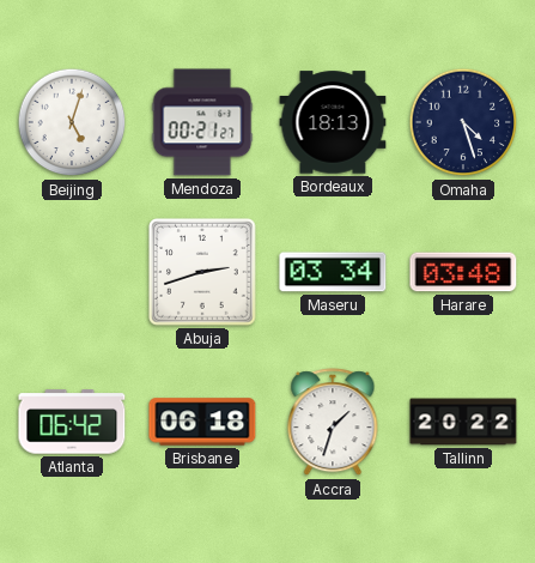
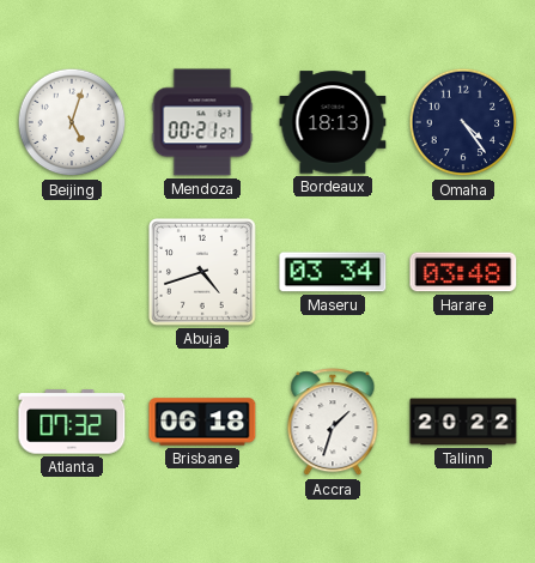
Omaha: 4:27 -> 4:24 (463, 122)
Abuja: 2:42 -> 4:42 (203, 273)
Atlanta: 06:42 -> 07:32 (72, 422)
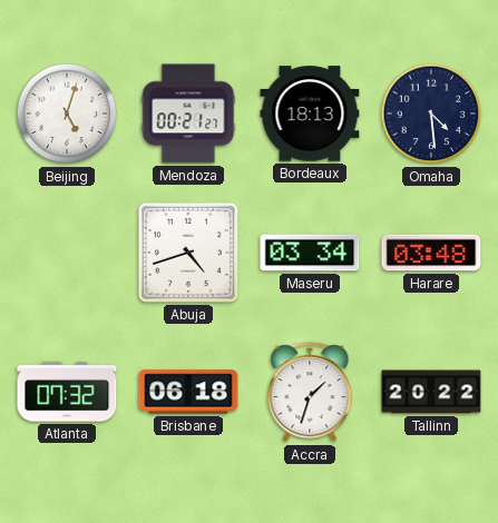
Omaha: 4:24 -> 4:29 (431, 114)
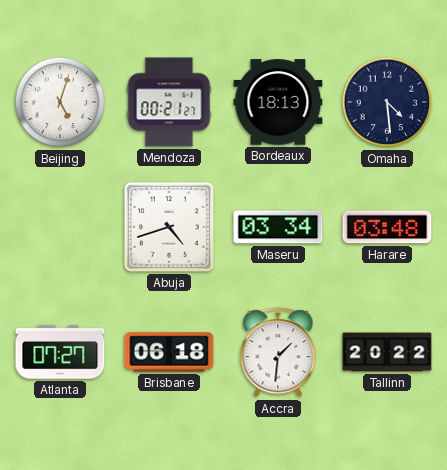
Atlanta: 07:32 -> 07:27 (60, 352)
Accra: 1:33 -> 1:31 (278, 353)
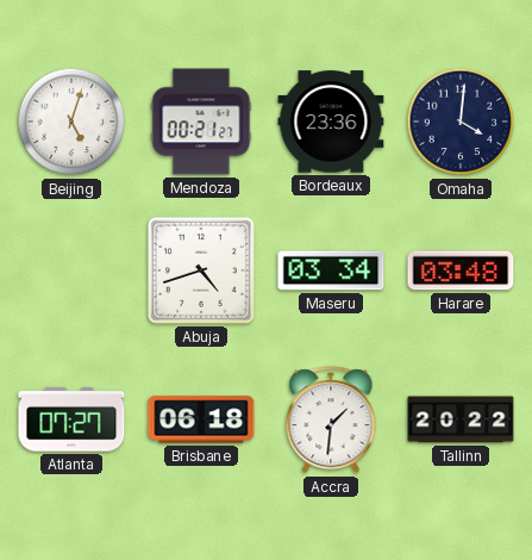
Bordeaux: 18:13 -> 23:36 (331, 122)
Omaha: 4:29 -> 4:01 (461, 122)
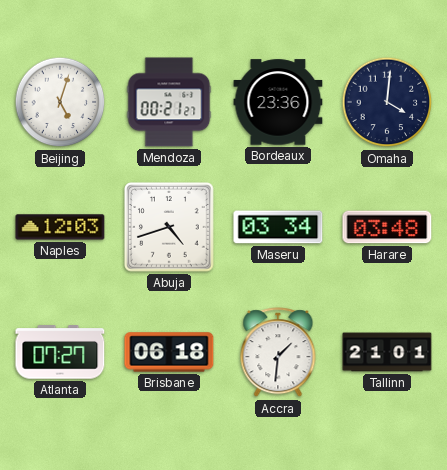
Naples: none -> 12:03 (60, 227)
Tallinn: 20:22 -> 21:01 (387, 352)
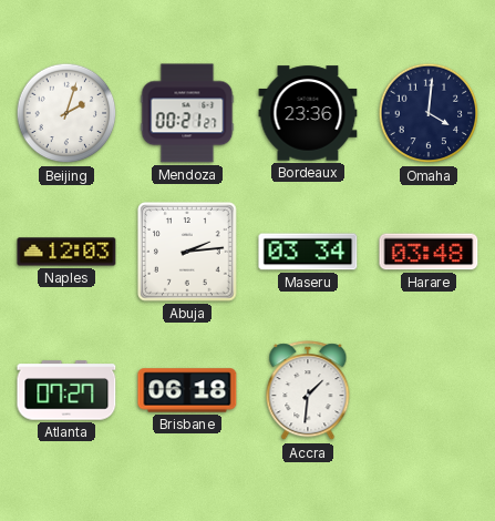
Beijing: 5:03 -> 2:03 (66, 113)
Abuja: 4:42 -> 2:14 (188, 253)
Tallinn: 21:01 -> none (387, 352)
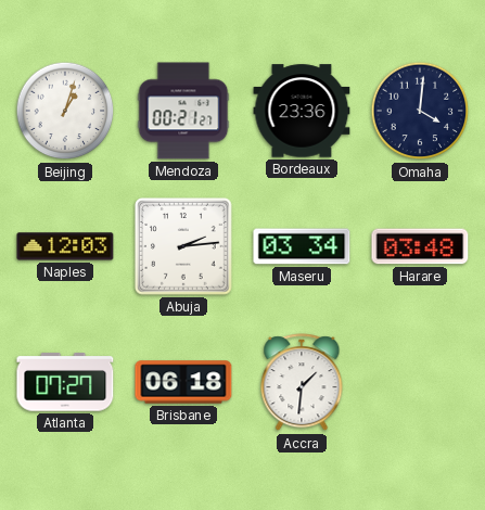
Beijing: 2:03 -> 1:03 (65, 111)
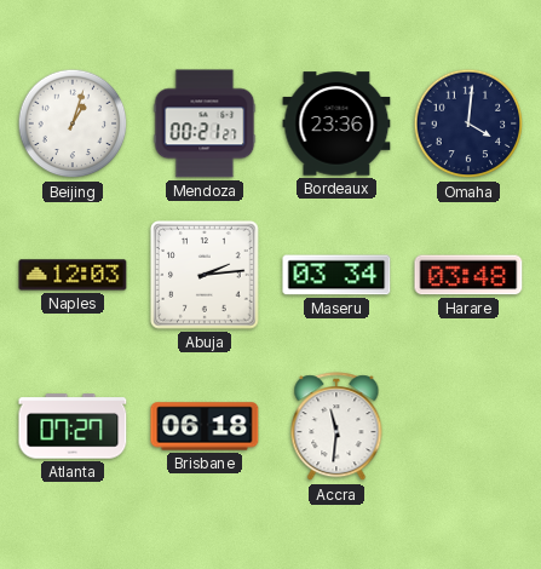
Accra: 1:31 -> 11:31 (336, 427)
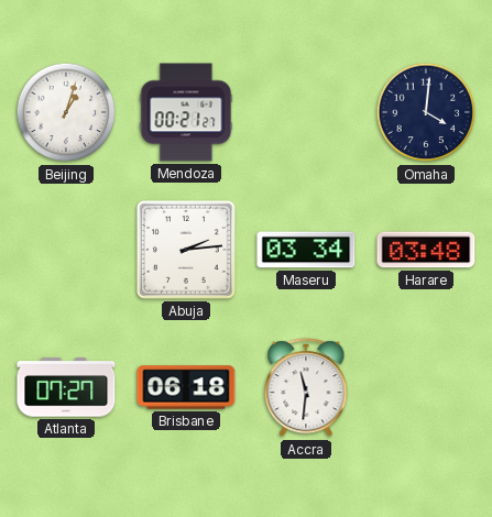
Bordeaux: 23:36 -> none (336, 123)
Naples: 12:03 -> none (73, 275)
